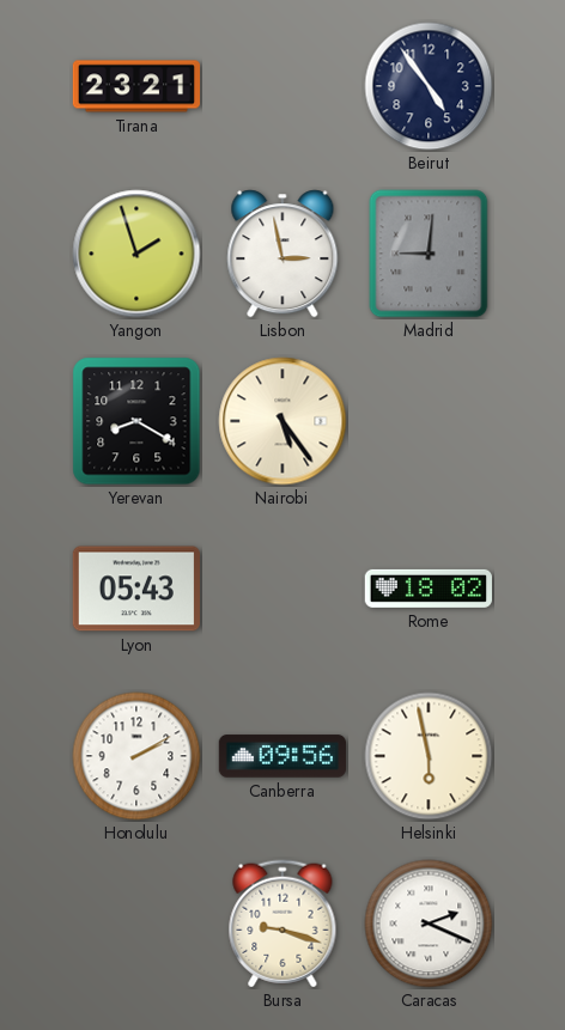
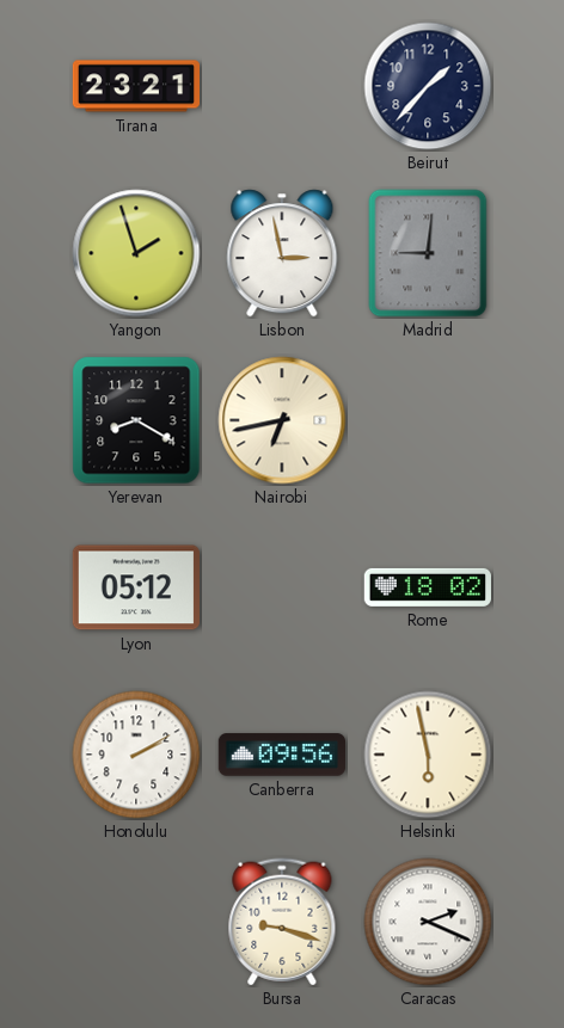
Beirut: 4:54 -> 1:37 (428, 86)
Nairobi: 5:24 -> 6:43 (282, 420)
Lyon: 05:43 -> 05:12 (135, 587)
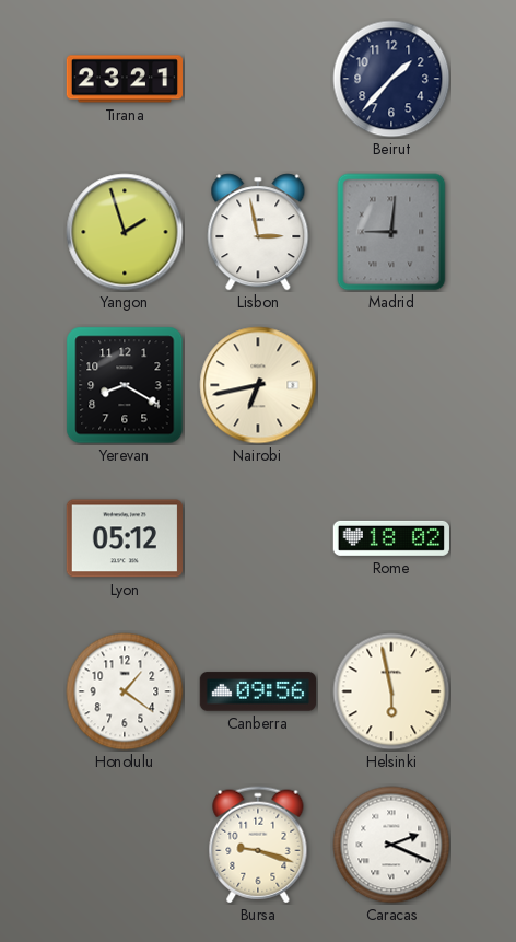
Honolulu: 2:10 -> 1:21 (125, 691)
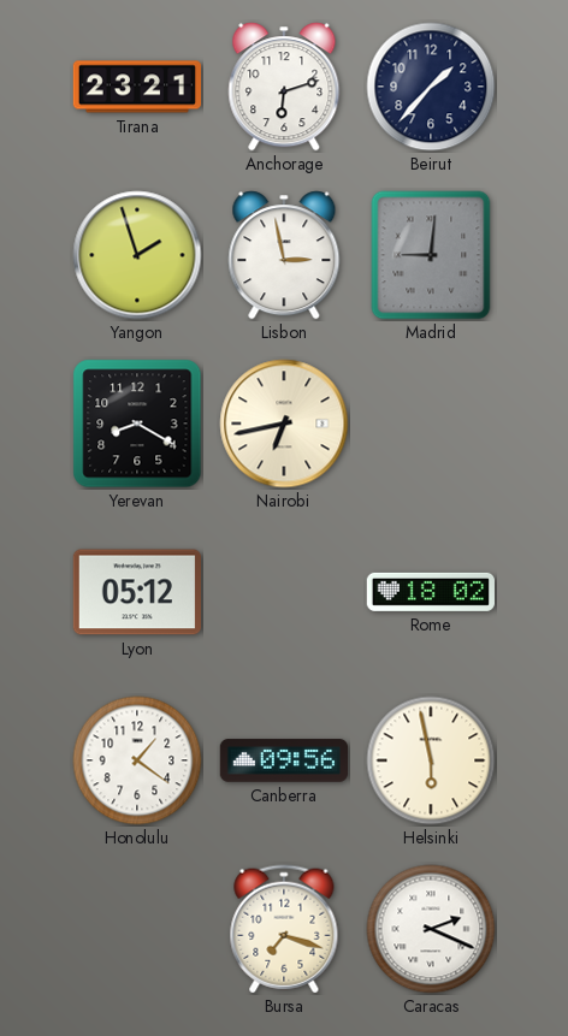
Anchorage: none -> 6:12 (284, 87)
Bursa: 9:18 -> 7:18 (284, 929)
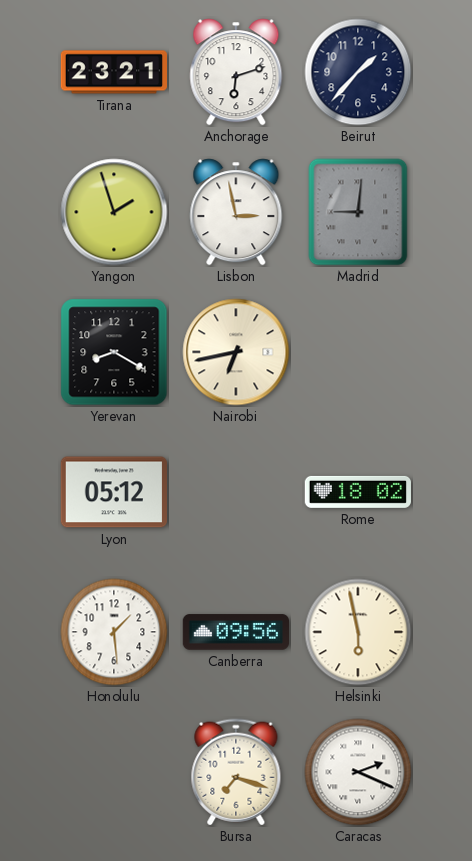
Honolulu: 1:21 -> 1:29 (114, 632)
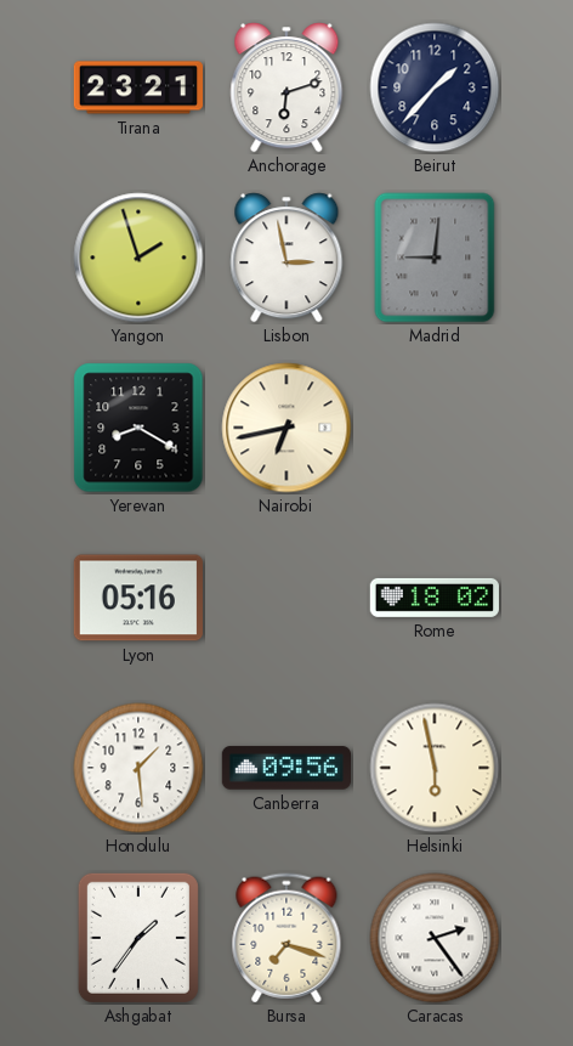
Lyon: 05:12 -> 05:16 (137, 598)
Ashgabat: none -> 1:36 (138, 938)
Caracas: 2:19 -> 2:24 (435, 938)
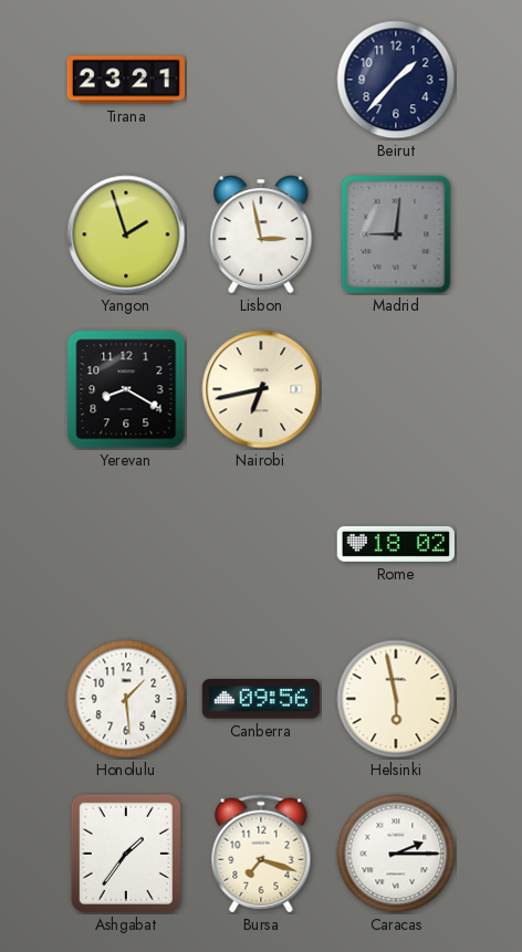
Anchorage: 6:12 -> none (286, 87)
Lyon: 05:16 -> none (137, 598)
Caracas: 2:24 -> 2:15 (396, 854)
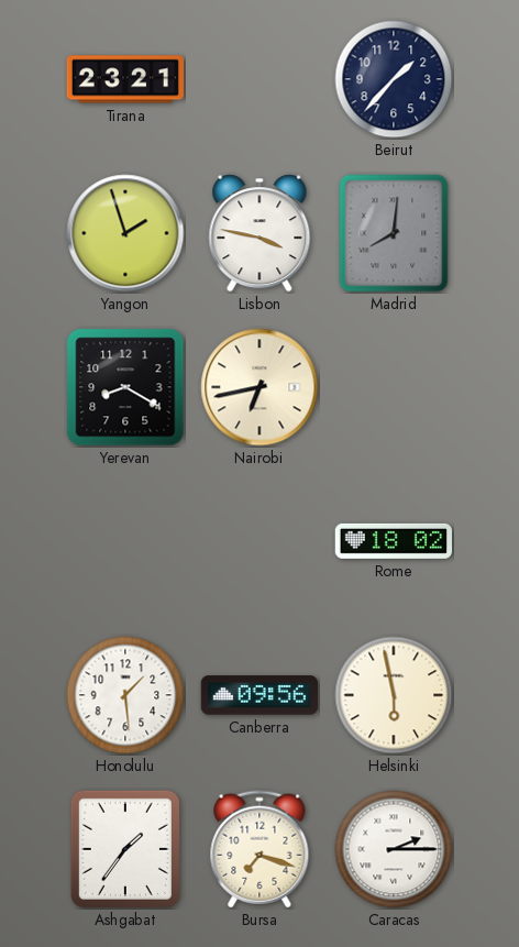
Lisbon: 2:58 -> 3:47 (259, 233)
Madrid: 9:01 -> 8:01 (394, 233)
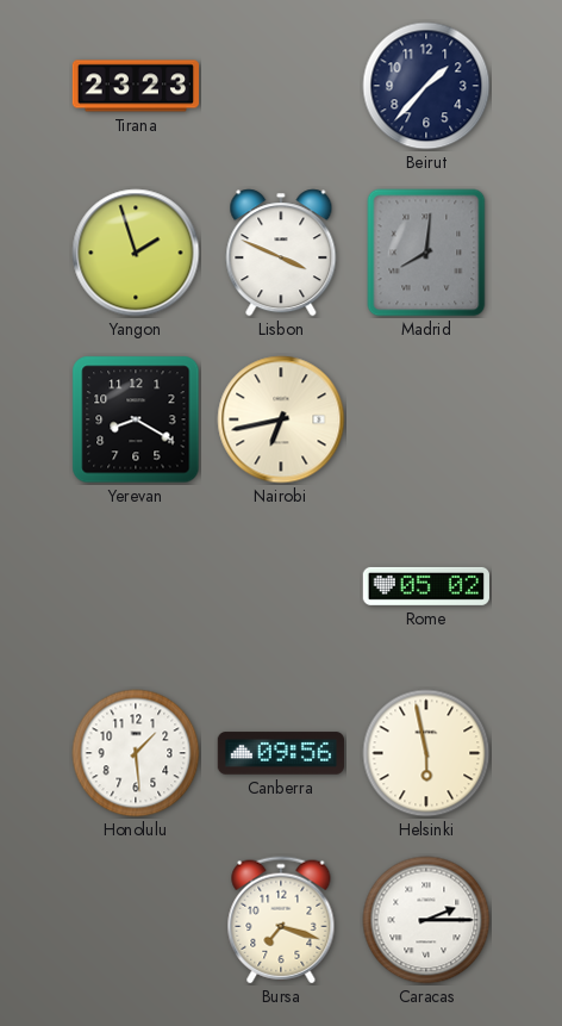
Tirana: 23:21 -> 23:23 (136, 86)
Lisbon: 3:47 -> 3:49 (281, 253)
Rome: 18:02 -> 05:02 (425, 586)
Ashgabat: 1:36 -> none (125, 849)
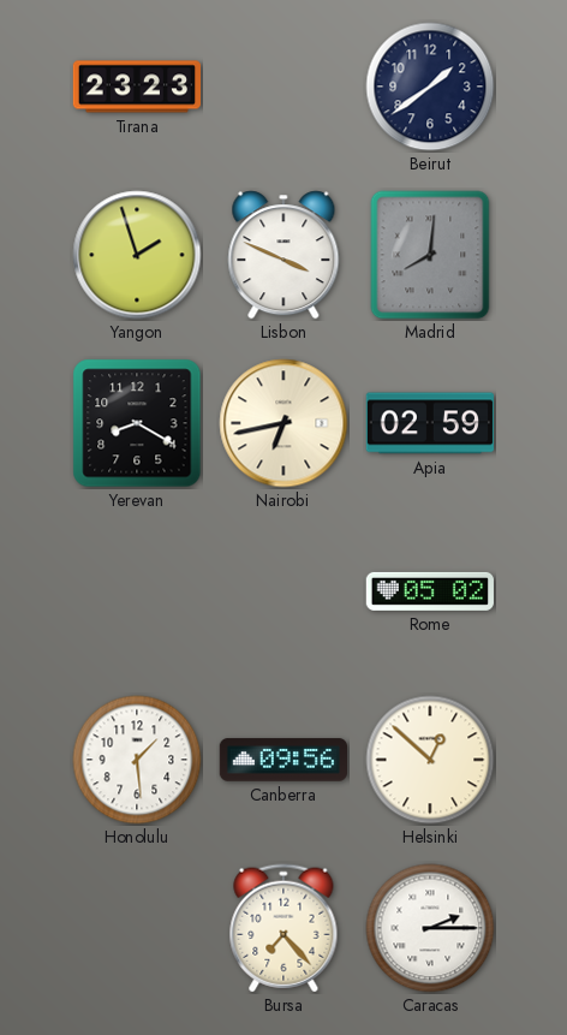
Beirut: 1:37 -> 1:39 (430, 87)
Apia: none -> 02:59 (429, 423)
Helsinki: 5:58 -> 12:52 (430, 760)
Bursa: 7:18 -> 7:23 (283, 928)
